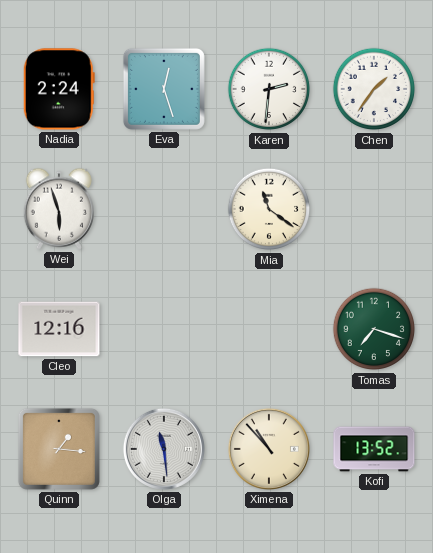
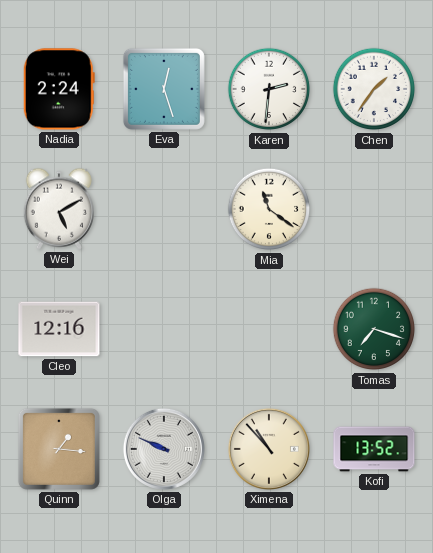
Wei: 5:57 -> 5:10 (58, 209)
Olga: 11:29 -> 9:49 (164, 449)
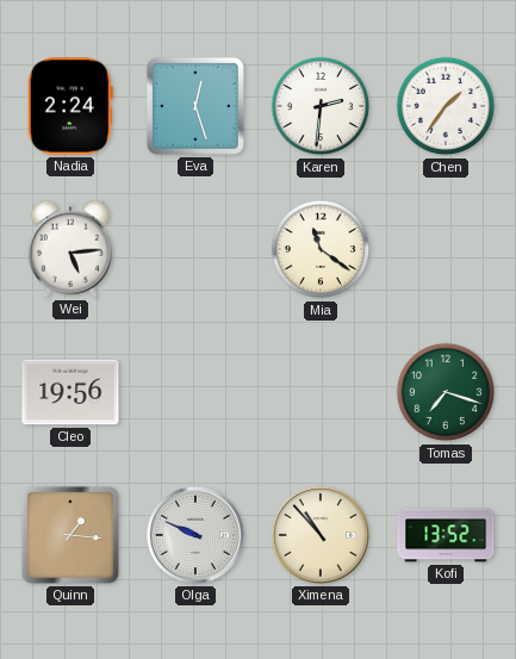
Wei: 5:10 -> 5:14 (69, 249)
Cleo: 12:16 -> 19:56 (70, 392)
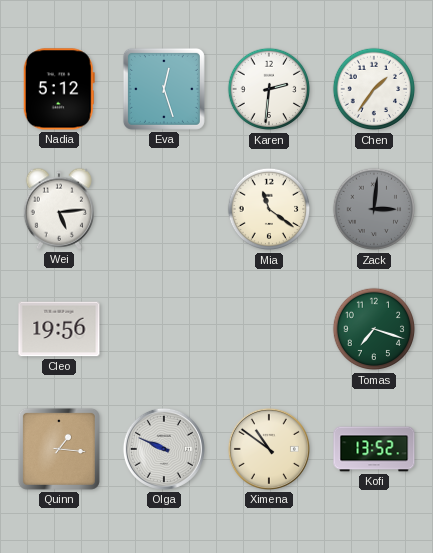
Nadia: 2:24 -> 5:12 (59, 89)
Zack: none -> 3:01 (374, 209)
Ximena: 10:53 -> 10:51 (269, 449)
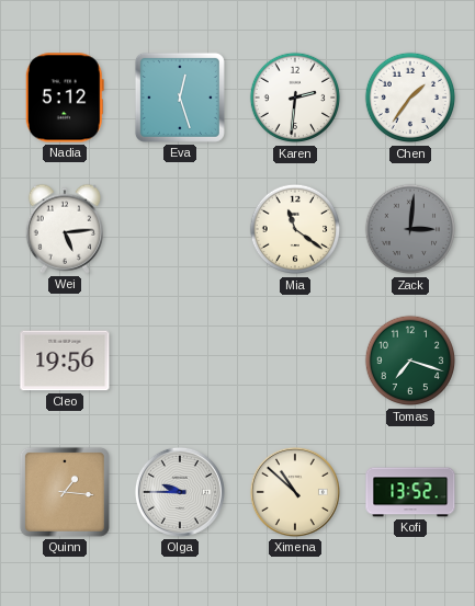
Olga: 9:49 -> 9:45 (180, 492)
Ximena: 10:51 -> 10:52 (295, 492)
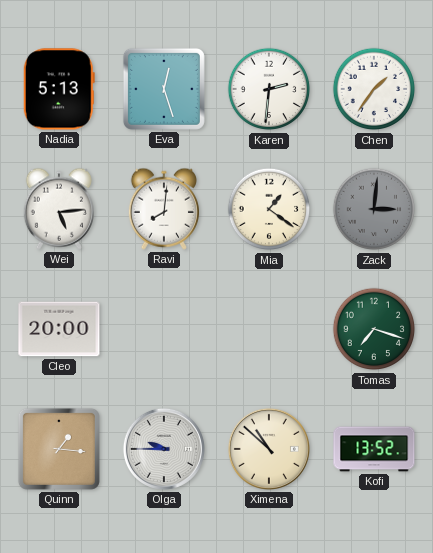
Nadia: 5:12 -> 5:13 (59, 89)
Ravi: none -> 8:01 (163, 209)
Mia: 11:21 -> 1:21 (269, 209)
Cleo: 19:56 -> 20:00 (59, 329)
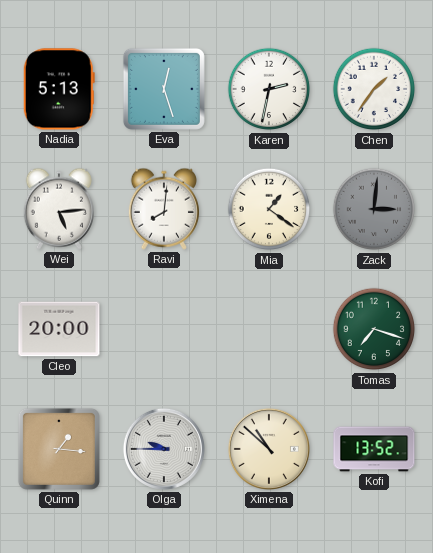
Karen: 2:31 -> 2:32 (269, 89)
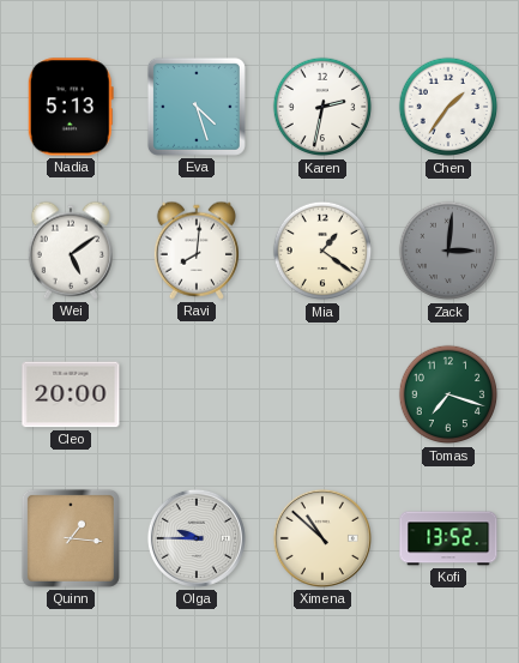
Eva: 12:27 -> 4:27 (197, 107)
Wei: 5:14 -> 5:09 (70, 251)
